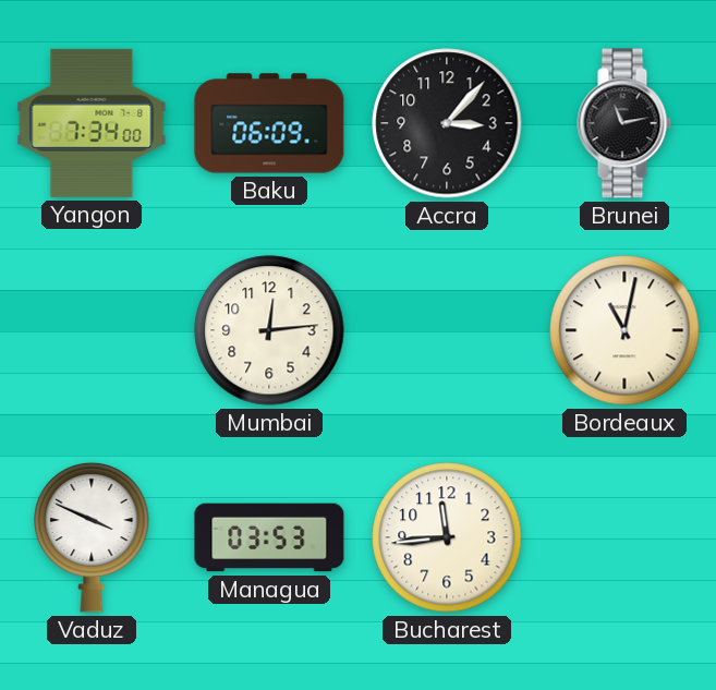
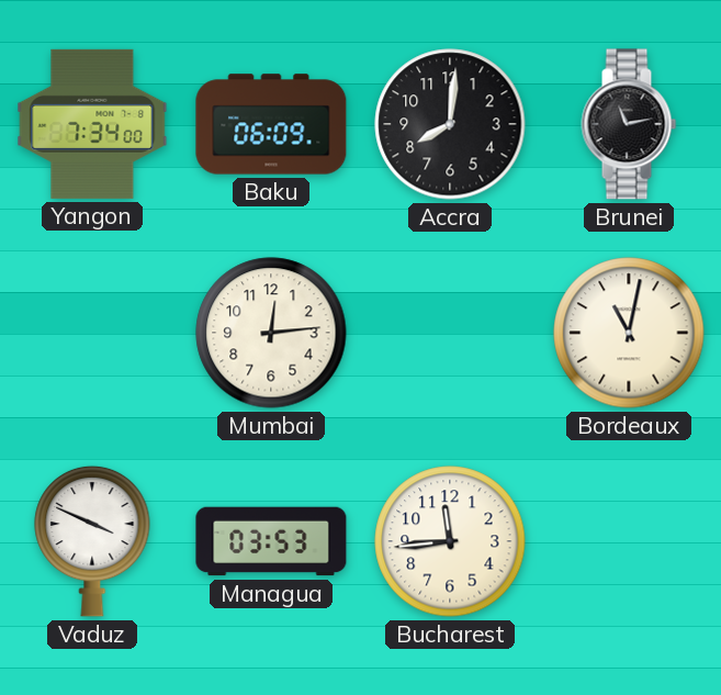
Accra: 3:07 -> 8:01 (450, 124)
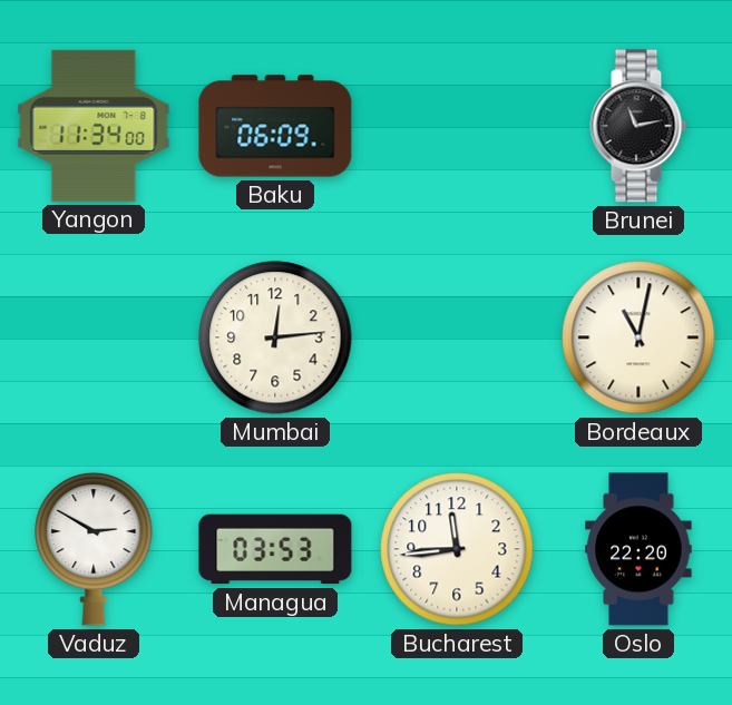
Yangon: 7:34 -> 11:34 (94, 126)
Accra: 8:01 -> none (450, 124)
Vaduz: 3:49 -> 2:50 (94, 549)
Oslo: none -> 22:20 (638, 549)
